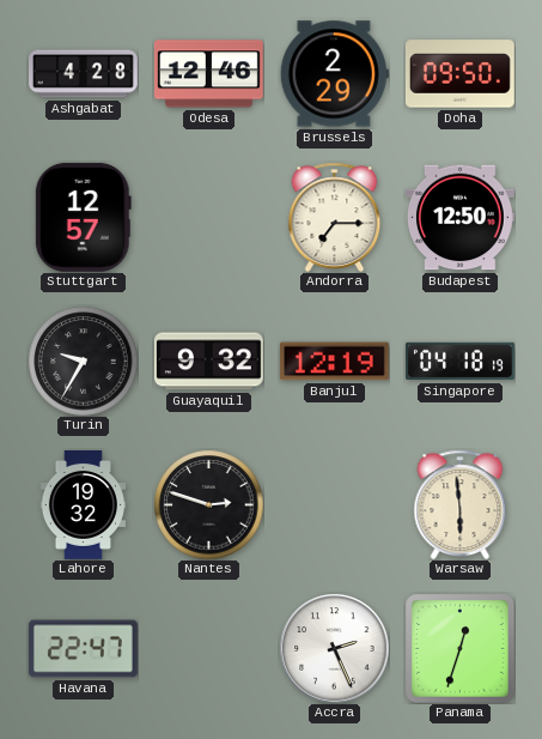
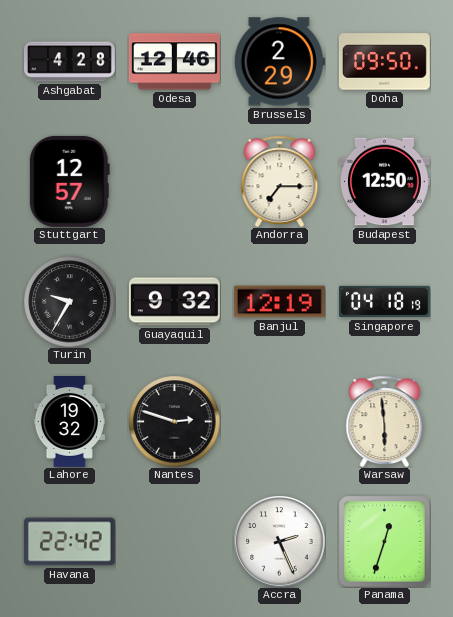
Havana: 22:47 -> 22:42 (69, 542)
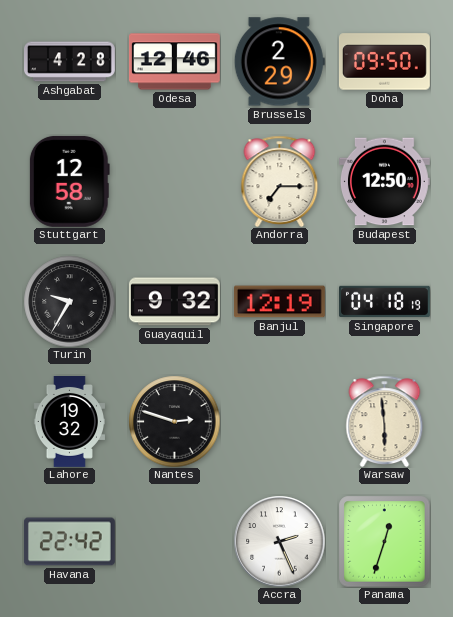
Stuttgart: 12:57 -> 12:58 (69, 181)
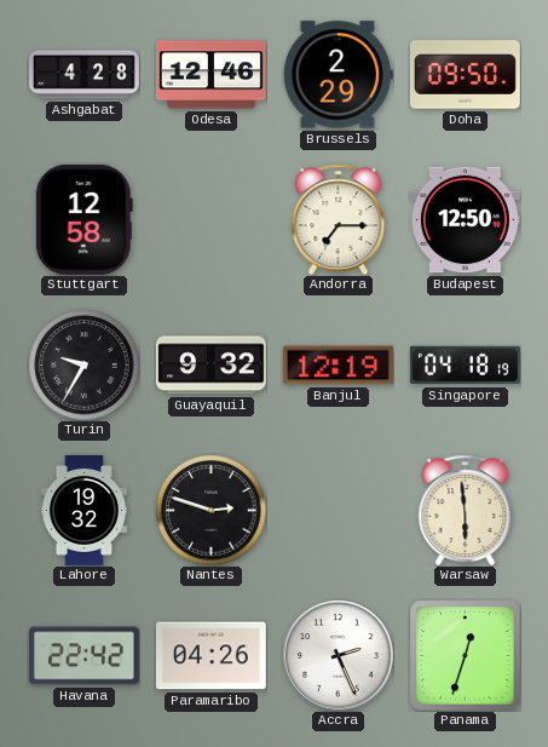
Paramaribo: none -> 04:26 (210, 656)
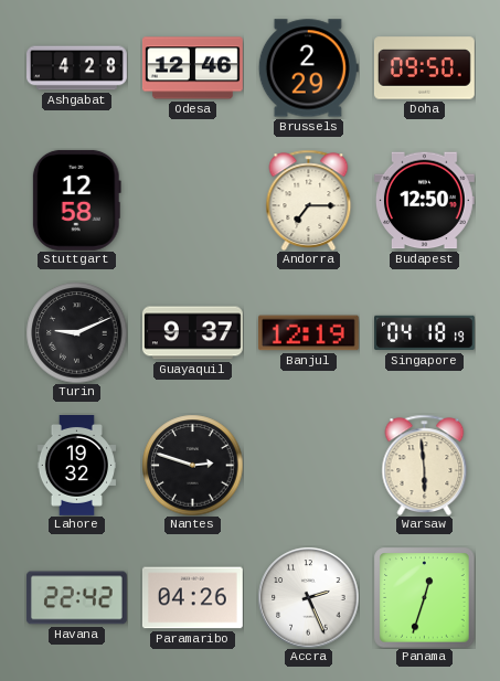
Turin: 9:35 -> 9:11 (76, 332)
Guayaquil: 9:32 -> 9:37 (192, 333)
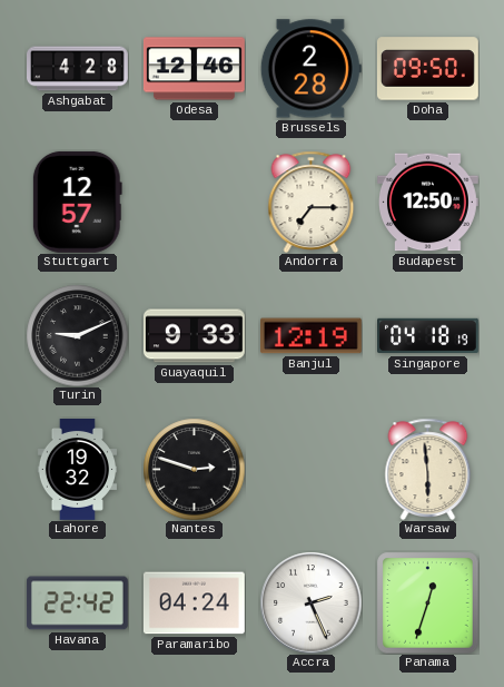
Brussels: 2:29 -> 2:28 (310, 69)
Stuttgart: 12:58 -> 12:57 (77, 202)
Guayaquil: 9:37 -> 9:33 (194, 336)
Paramaribo: 04:26 -> 04:24 (194, 603)
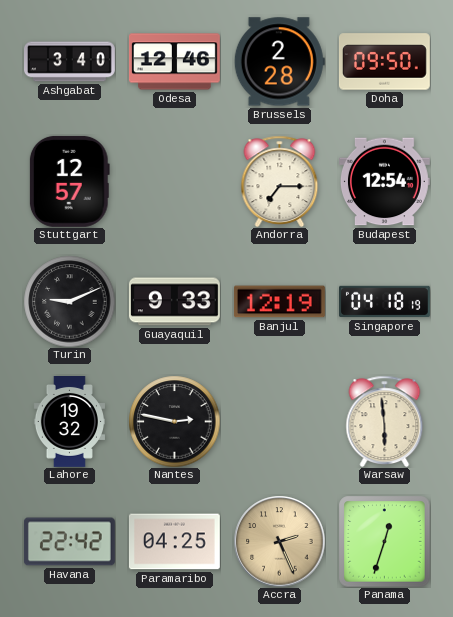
Ashgabat: 4:28 -> 3:40 (70, 62)
Budapest: 12:50 -> 12:54 (384, 182)
Nantes: 2:48 -> 2:47 (174, 421)
Paramaribo: 04:24 -> 04:25 (174, 542)
Accra dial: white -> champagne (279, 541)
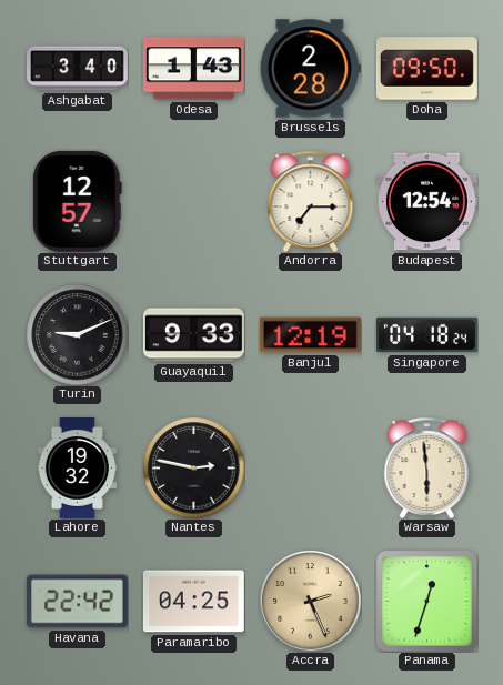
Odesa: 12:46 -> 1:43 (193, 69)
Singapore: 04:18:19 -> 04:18:24 (427, 335)
